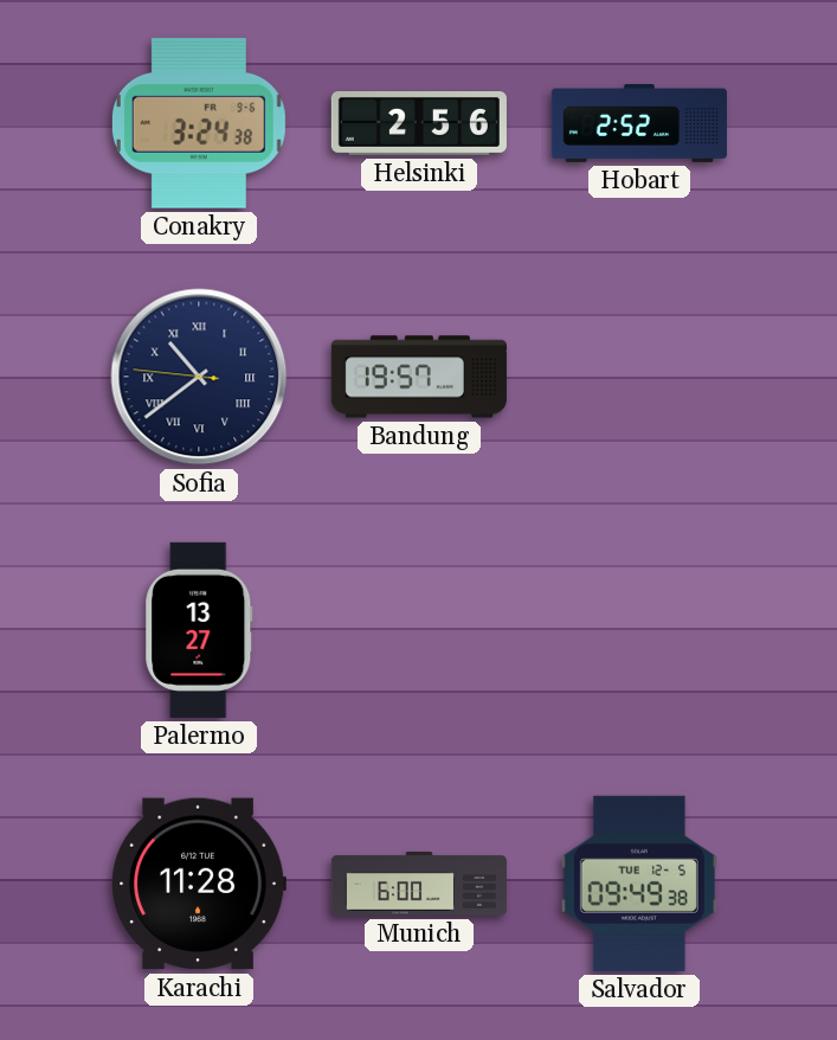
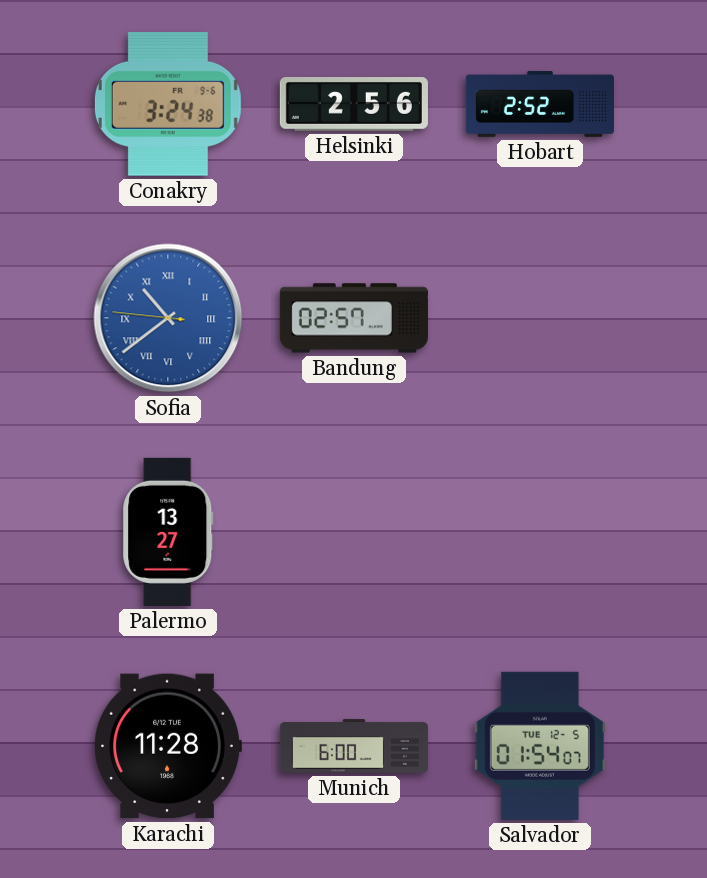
Sofia dial: navy -> blue (168, 318)
Bandung: 19:57 -> 02:57 (354, 318)
Salvador: 09:49 -> 01:54 (540, 746)
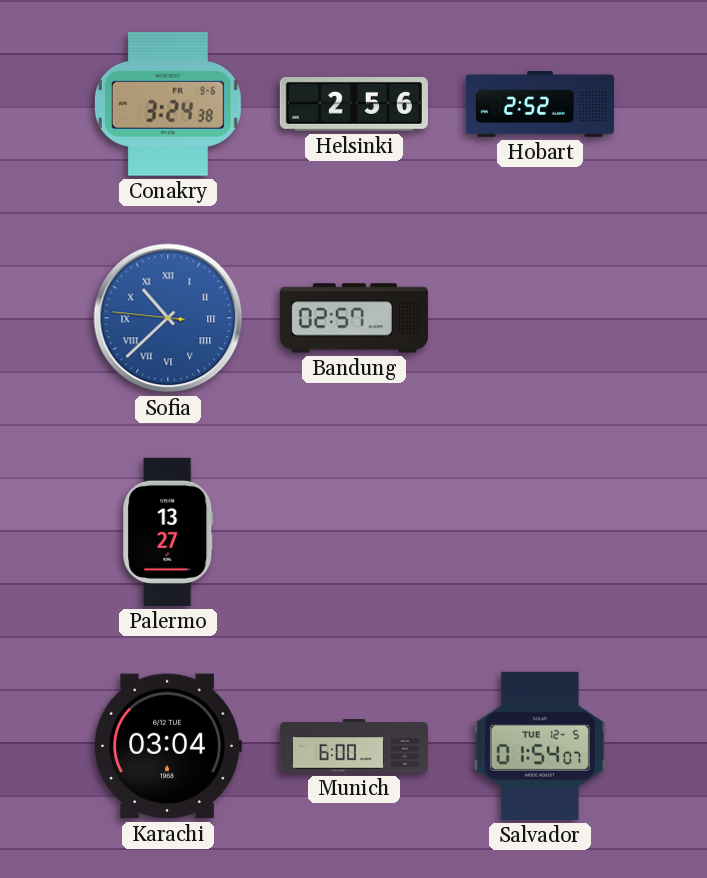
Sofia: 10:38 -> 10:37 (168, 318)
Karachi: 11:28 -> 03:04 (168, 746)
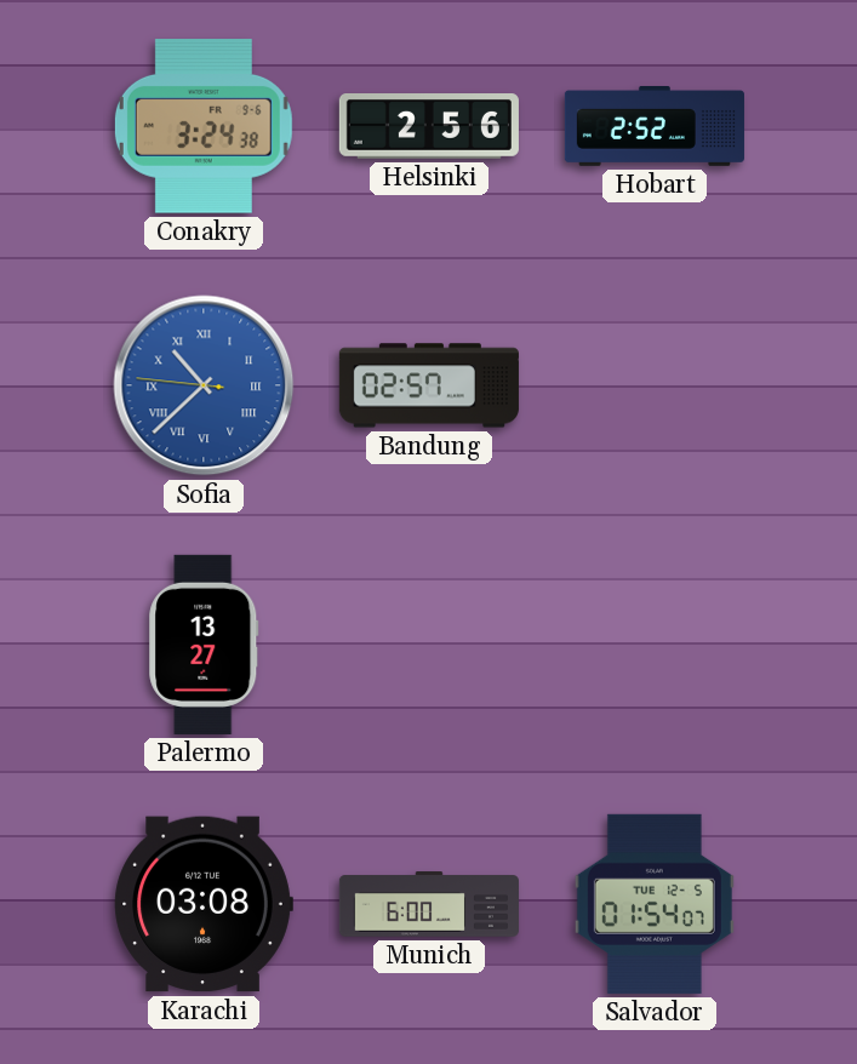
Karachi: 03:04 -> 03:08 (204, 904)
